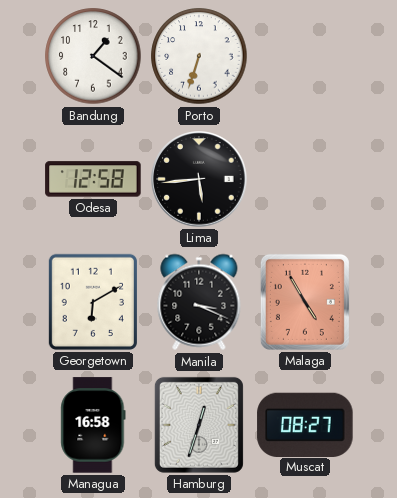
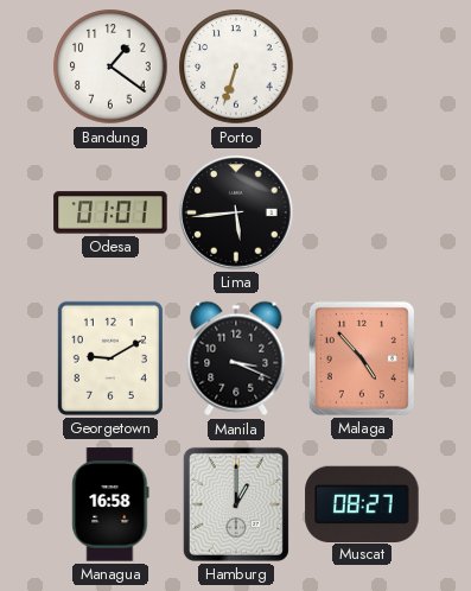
Odesa: 12:58 -> 01:01 (110, 212)
Georgetown: 6:10 -> 9:10 (110, 358)
Malaga: 4:55 -> 4:53 (362, 358)
Hamburg: 12:33 -> 1:00 (236, 504)
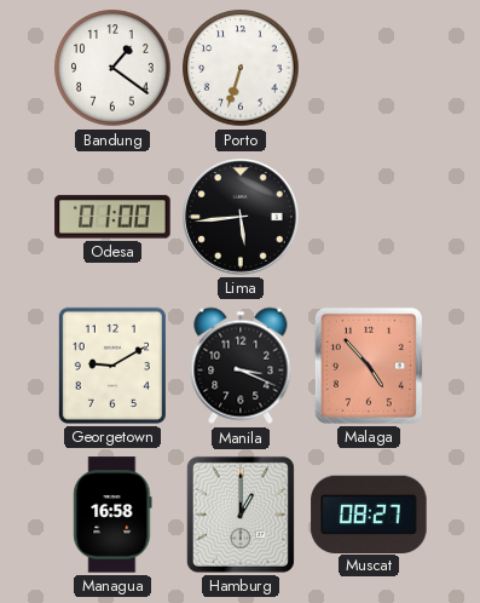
Odesa: 01:01 -> 01:00 (112, 217)
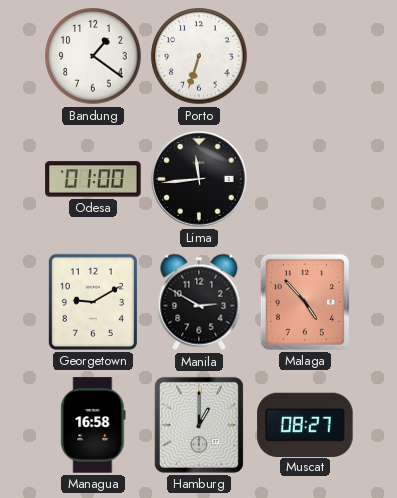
Lima: 5:44 -> 11:44 (199, 179)
Manila: 3:19 -> 2:50 (199, 302)
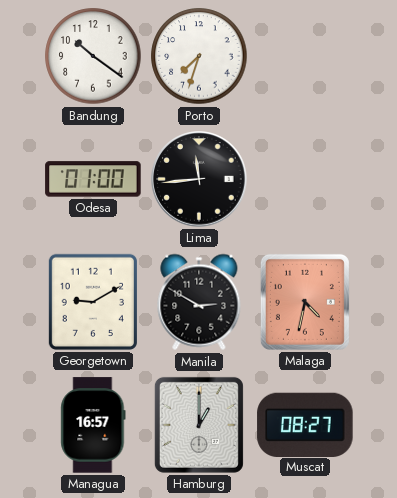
Bandung: 1:21 -> 10:21 (93, 56)
Porto: 6:33 -> 7:33 (199, 56)
Malaga: 4:53 -> 4:32 (305, 302)
Managua: 16:58 -> 16:57 (93, 425)
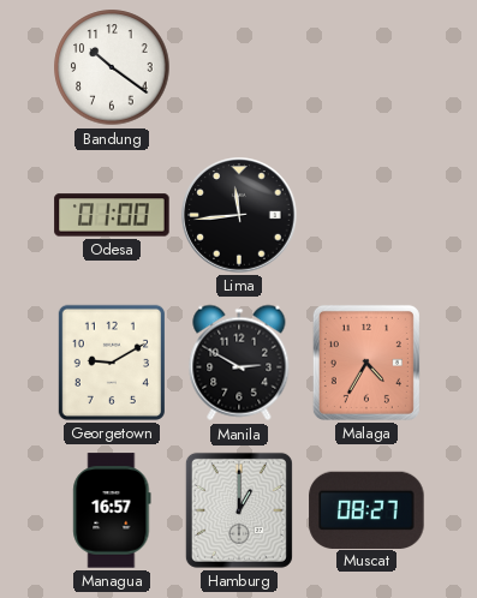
Porto: 7:33 -> none (199, 56)
Malaga: 4:32 -> 4:35 (366, 363)
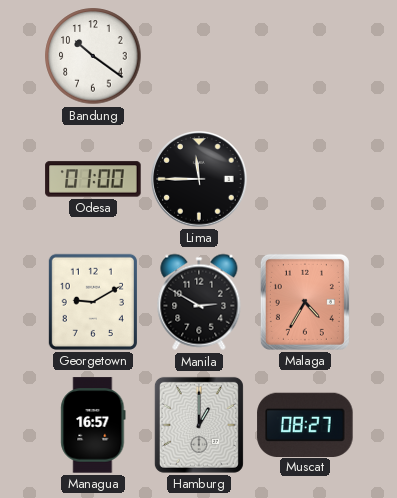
Lima: 11:44 -> 11:45 (199, 179)
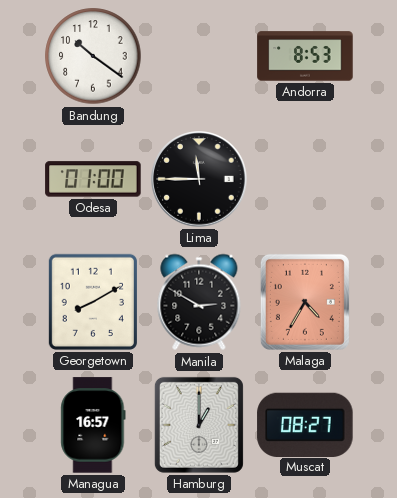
Andorra: none -> 8:53 (305, 56)
Georgetown: 9:10 -> 8:10 (93, 302)
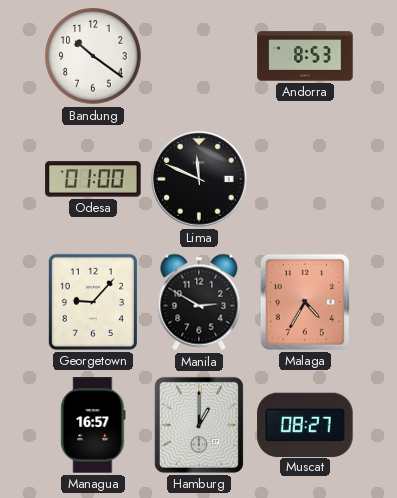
Lima: 11:45 -> 11:49 (199, 179)
Georgetown: 8:10 -> 9:07 (93, 302)
